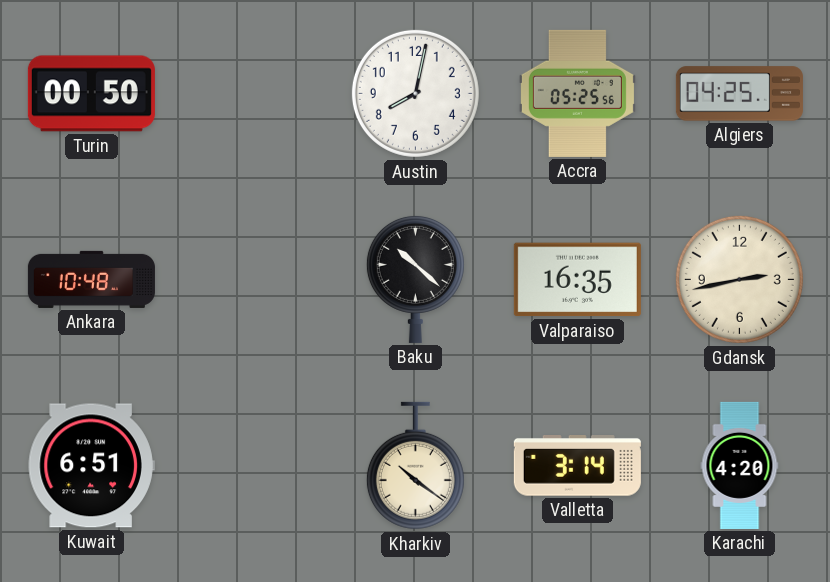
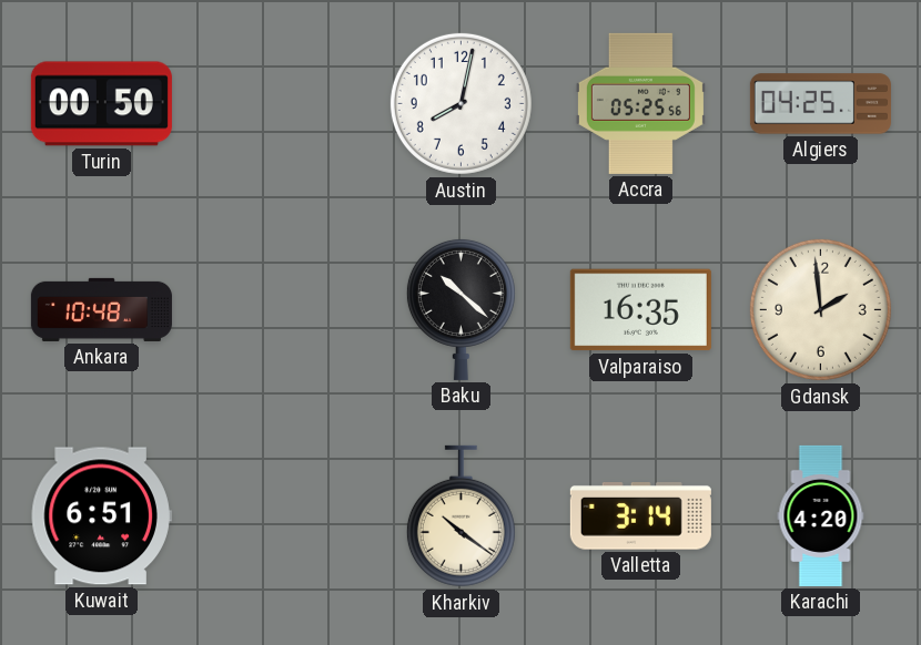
Gdansk: 2:43 -> 1:59 (820, 309)
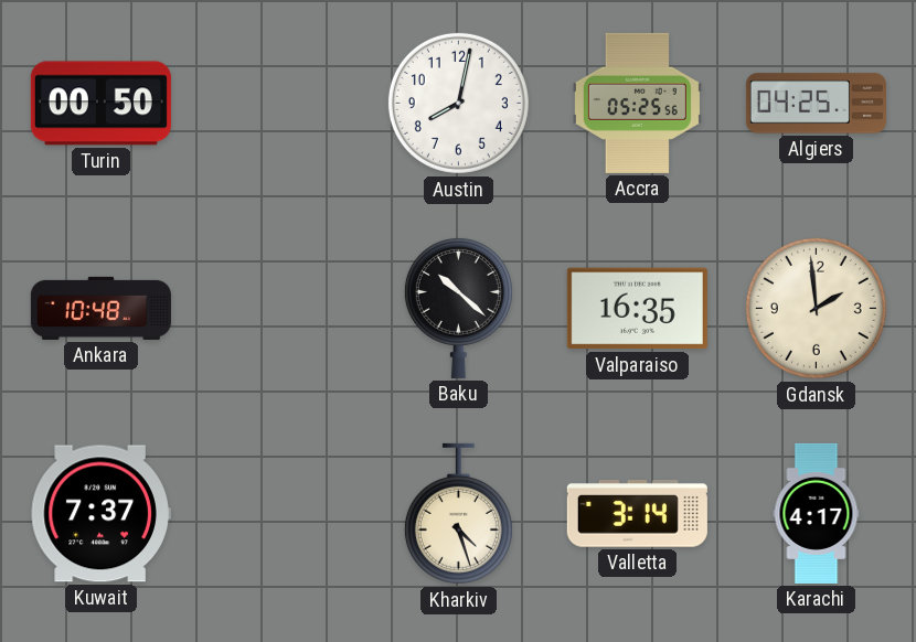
Kuwait: 6:51 -> 7:37 (100, 514)
Kharkiv: 10:21 -> 4:27 (458, 514)
Karachi: 4:20 -> 4:17 (817, 513)
